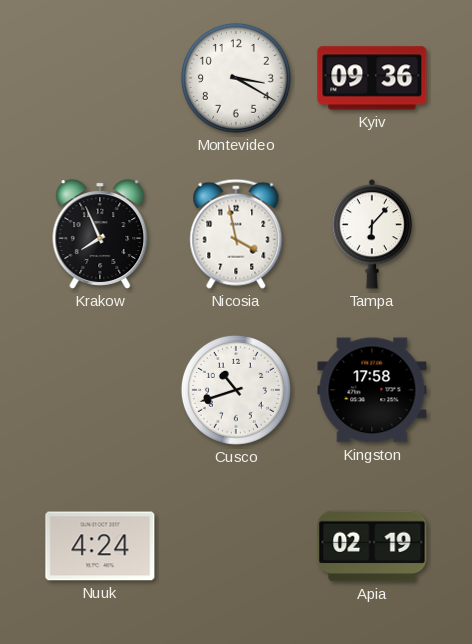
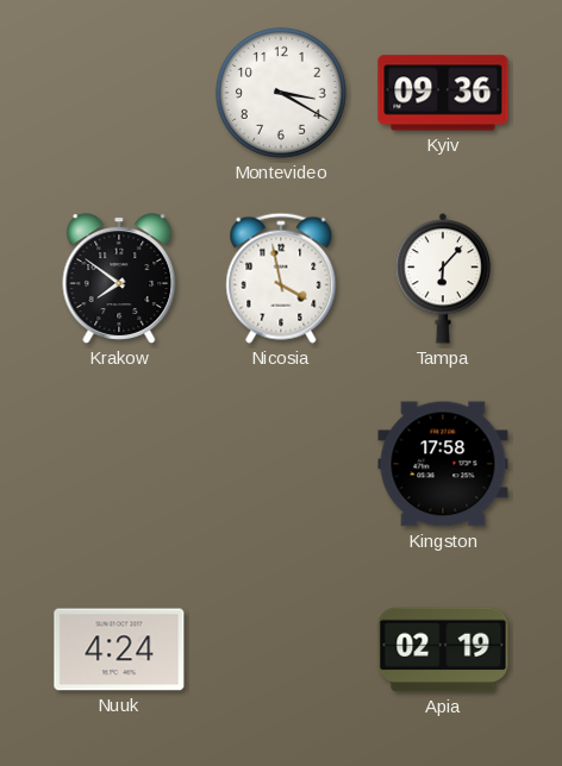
Krakow: 7:56 -> 7:51 (119, 278)
Cusco: 10:42 -> none (236, 390)
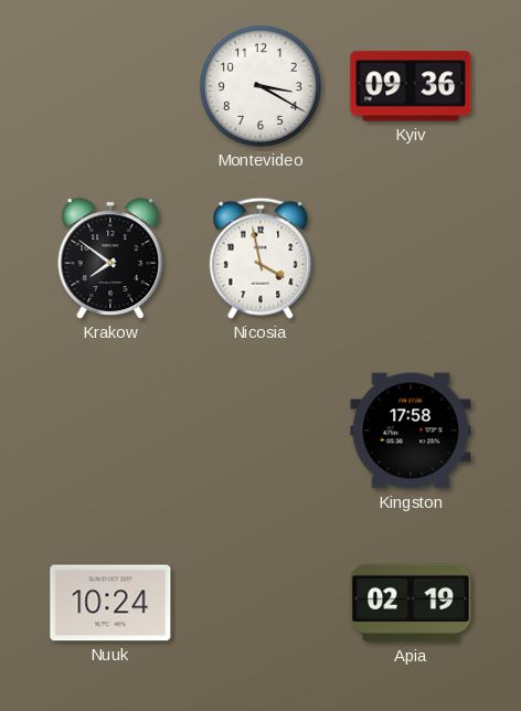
Tampa: 6:07 -> none (443, 278)
Nuuk: 4:24 -> 10:24 (110, 603)
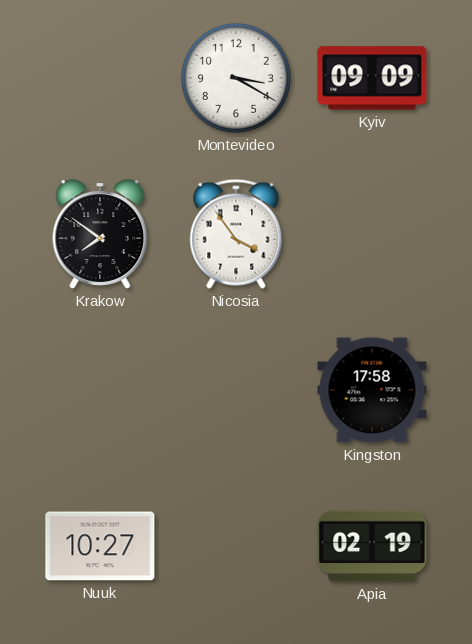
Kyiv: 09:36 -> 09:09 (372, 78)
Nicosia: 3:58 -> 3:54 (236, 234)
Nuuk: 10:24 -> 10:27 (100, 546)
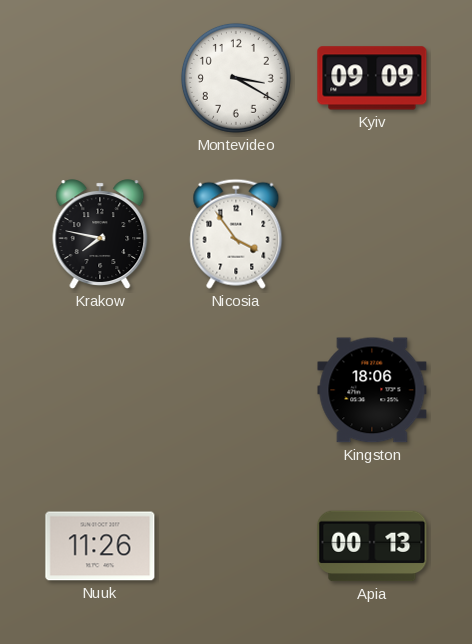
Krakow: 7:51 -> 7:47 (100, 234)
Kingston: 17:58 -> 18:06 (372, 390)
Nuuk: 10:27 -> 11:26 (100, 546)
Apia: 02:19 -> 00:13 (372, 546)
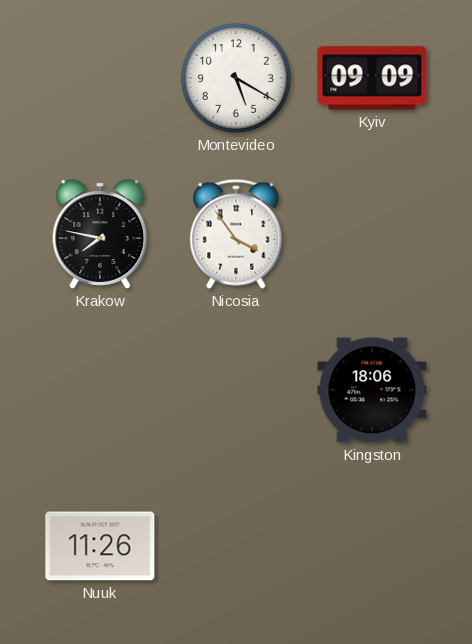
Montevideo: 3:20 -> 5:20 (236, 78)
Apia: 00:13 -> none (372, 546)
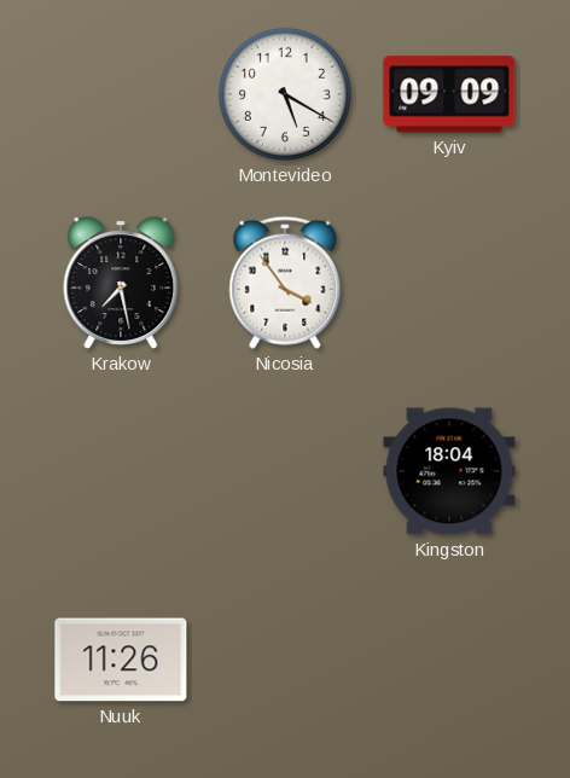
Krakow: 7:47 -> 7:28 (121, 283)
Kingston: 18:06 -> 18:04 (449, 471)
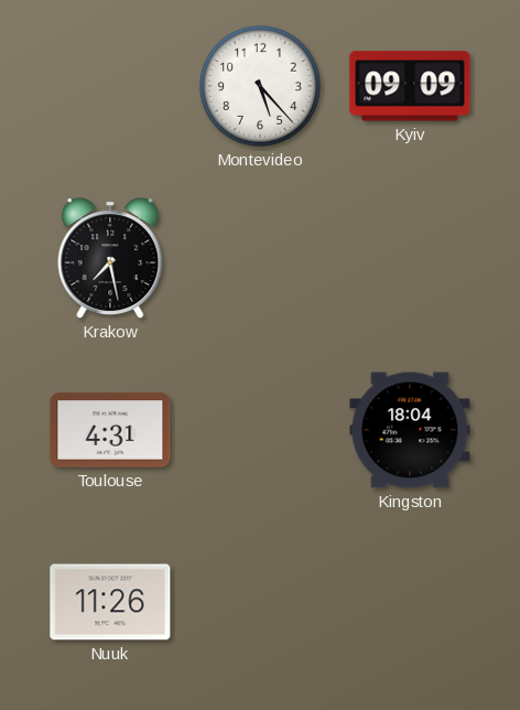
Montevideo: 5:20 -> 5:23 (260, 86)
Nicosia: 3:54 -> none (285, 283)
Toulouse: none -> 4:31 (110, 430)
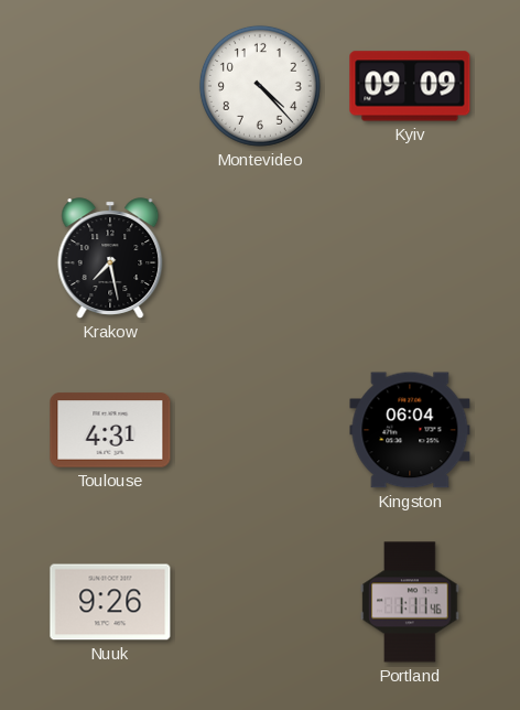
Montevideo: 5:23 -> 4:23 (260, 86)
Kingston: 18:04 -> 06:04 (410, 430)
Nuuk: 11:26 -> 9:26 (110, 602)
Portland: none -> 1:11 (410, 602)
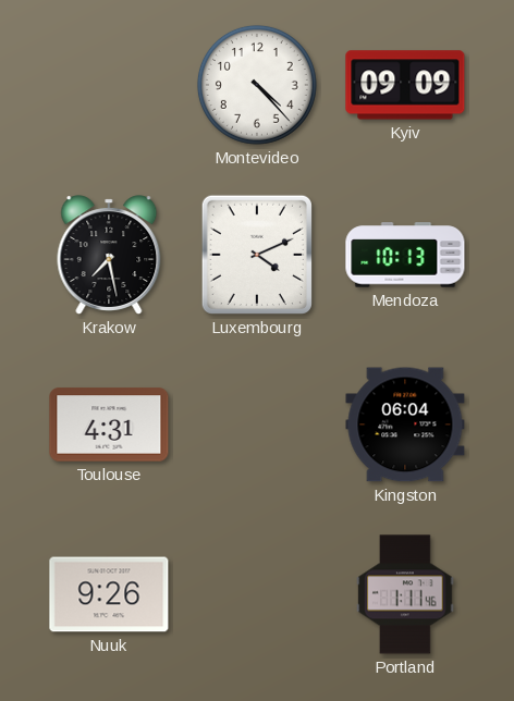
Luxembourg: none -> 4:11 (257, 255)
Mendoza: none -> 10:13 (405, 255)
